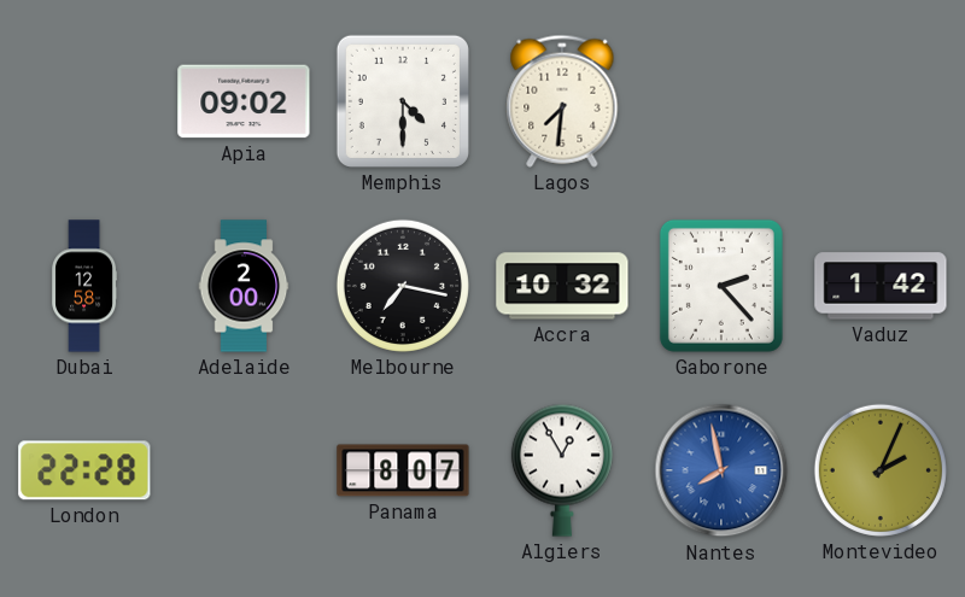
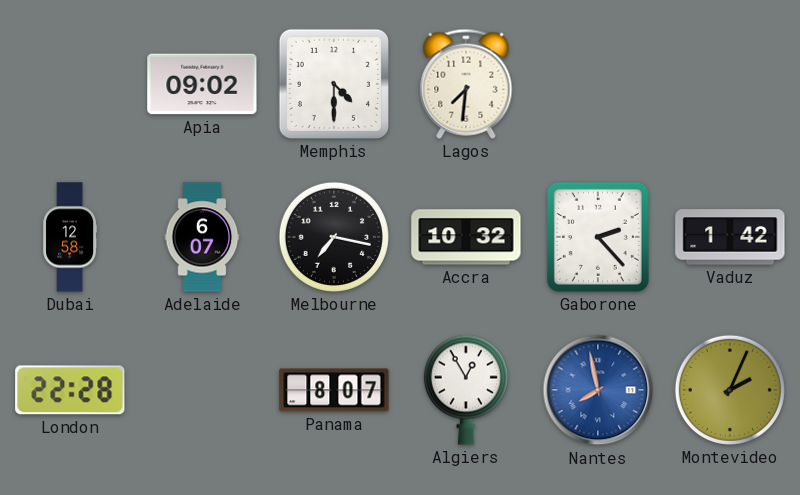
Adelaide: 2:00 -> 6:07 (202, 237)
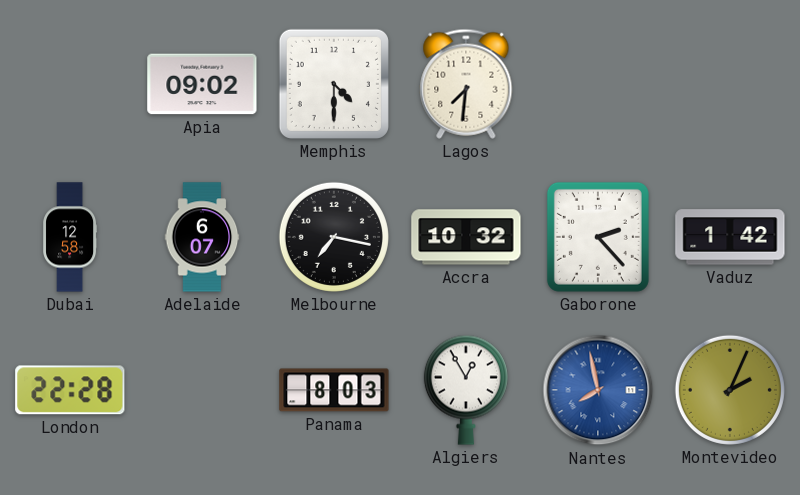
Panama: 8:07 -> 8:03 (334, 390)
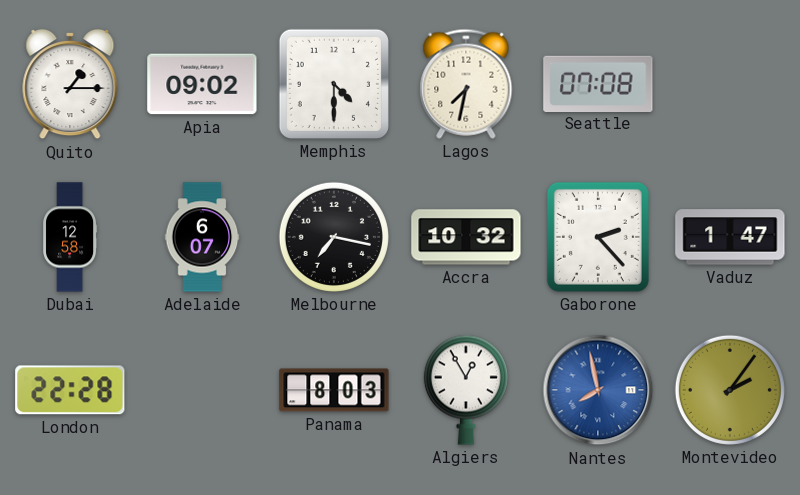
Quito: none -> 1:15 (70, 84)
Lagos: 7:31 -> 7:32 (466, 84)
Seattle: none -> 07:08 (598, 83)
Vaduz: 1:42 -> 1:47 (730, 237)
Montevideo: 2:04 -> 2:06 (730, 390)
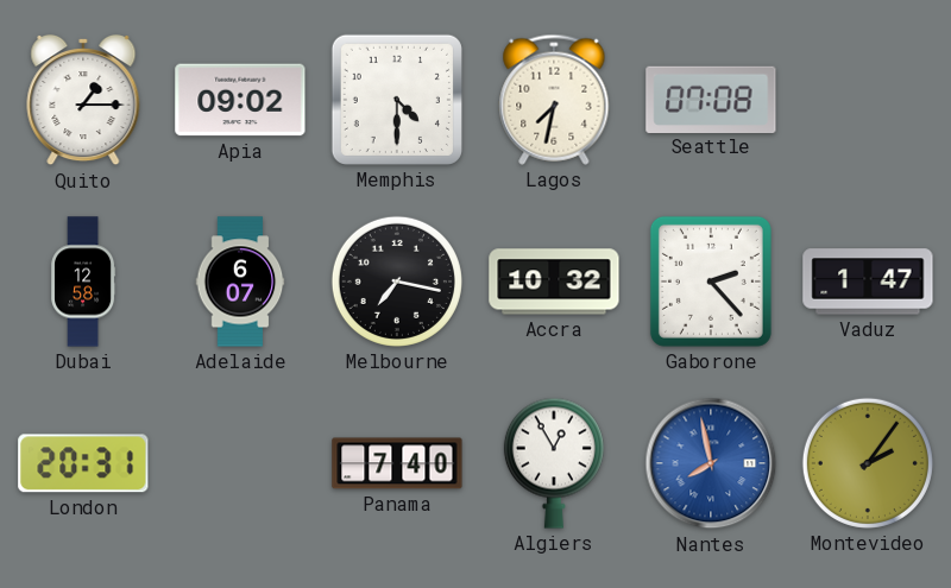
London: 22:28 -> 20:31 (83, 463)
Panama: 8:03 -> 7:40 (397, 463)
